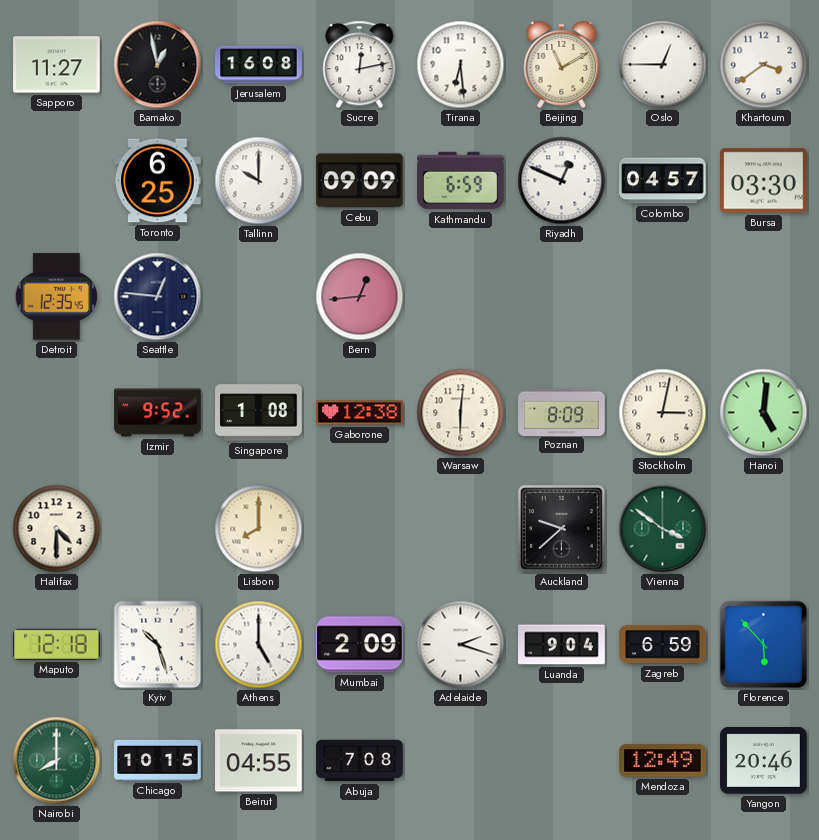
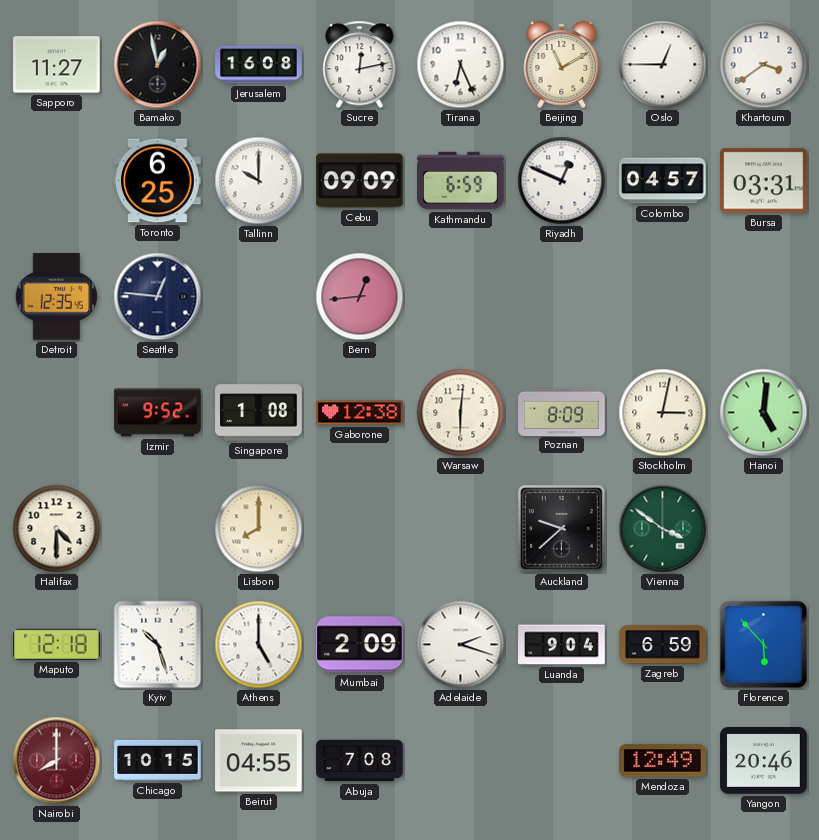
Tirana: 6:29 -> 6:26 (461, 65)
Bursa: 03:30 -> 03:31 (764, 181)
Nairobi dial: green -> burgundy (57, 761)
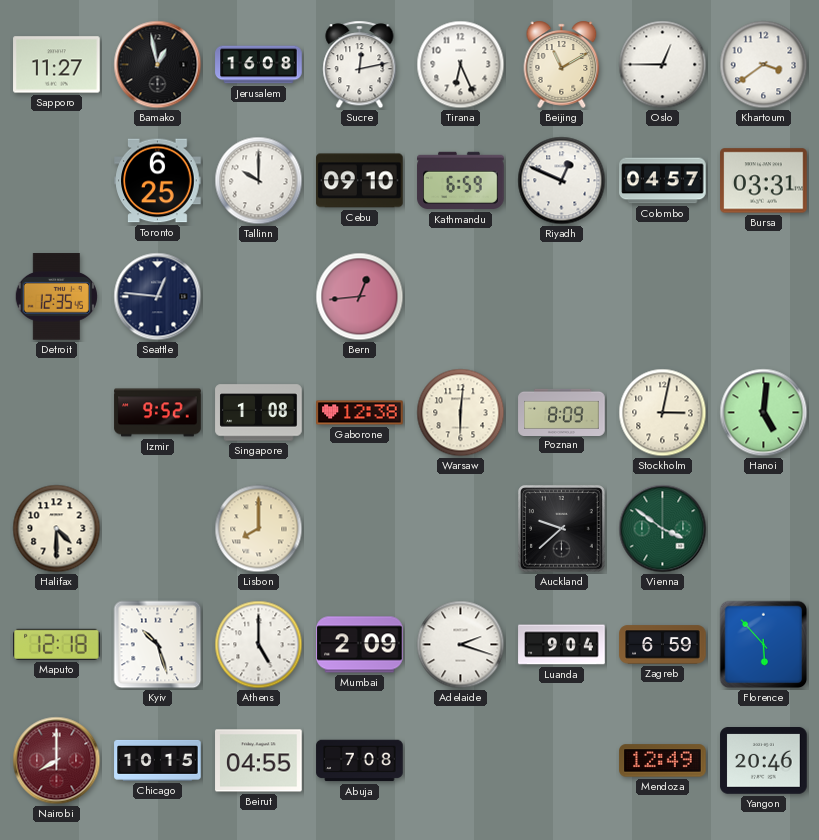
Cebu: 09:09 -> 09:10 (360, 181)
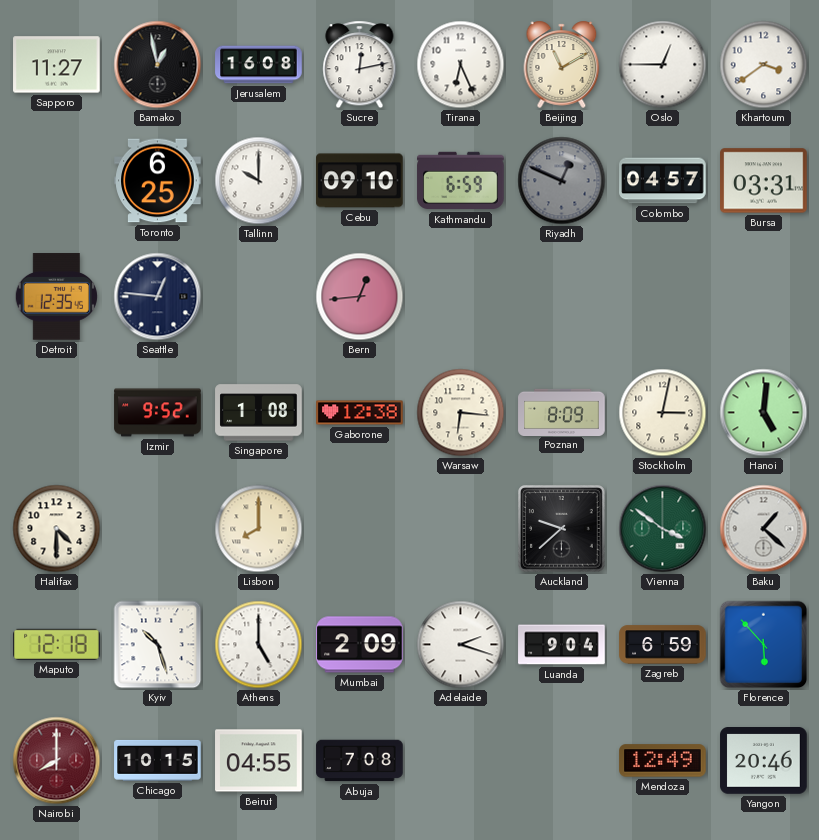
Riyadh dial: white -> grey (562, 181)
Warsaw: 6:01 -> 6:16 (461, 413)
Baku: none -> 1:22 (764, 529)
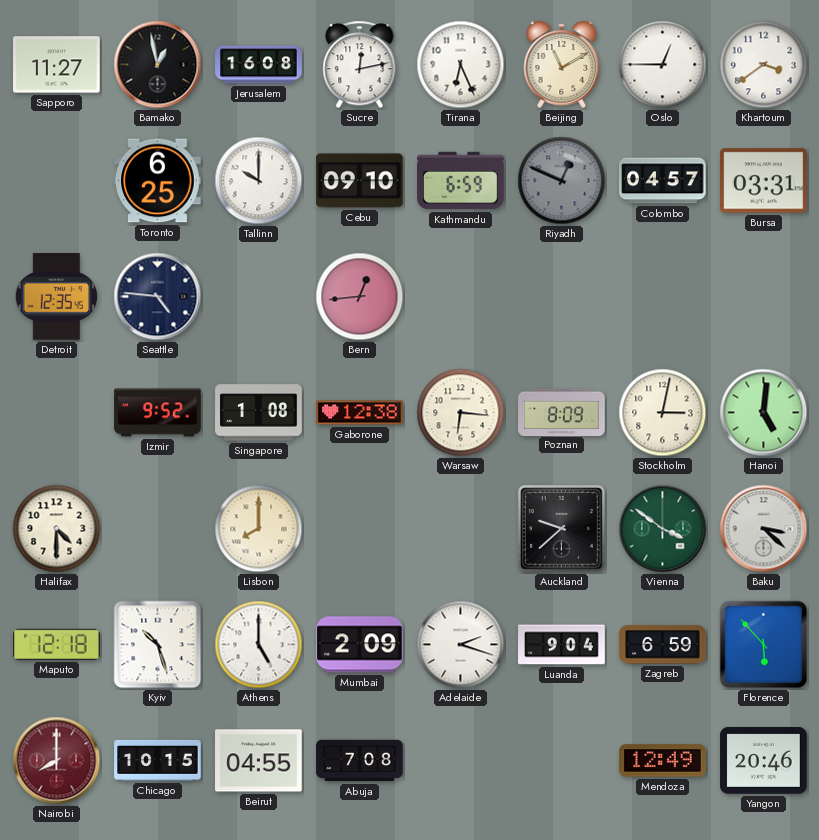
Seattle: 12:46 -> 4:46 (158, 297)
Baku: 1:22 -> 3:22 (764, 529)
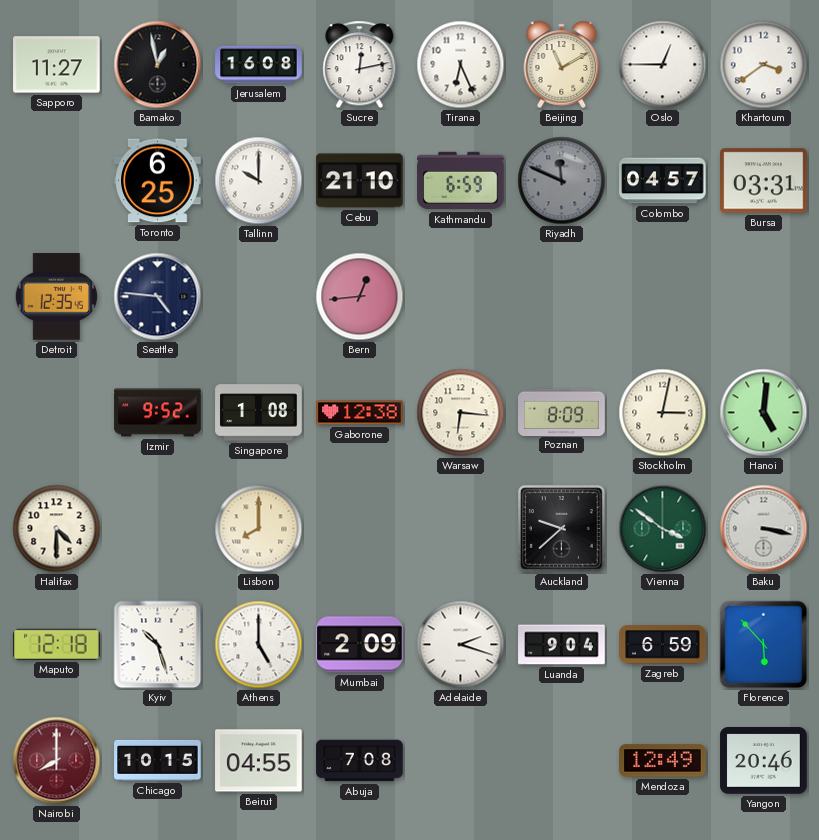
Cebu: 09:10 -> 21:10 (360, 181)
Riyadh: 12:49 -> 11:49 (562, 181)
Baku: 3:22 -> 3:17 (764, 529)
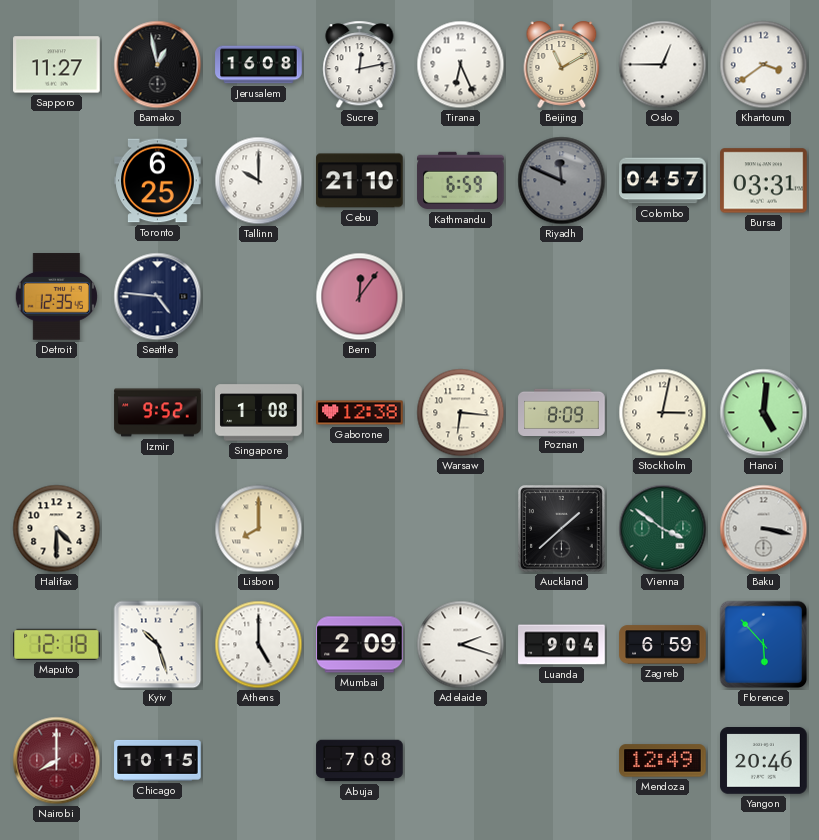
Bern: 12:44 -> 12:06 (360, 297)
Auckland: 9:38 -> 1:38 (562, 529)
Beirut: 04:55 -> none (259, 761)
